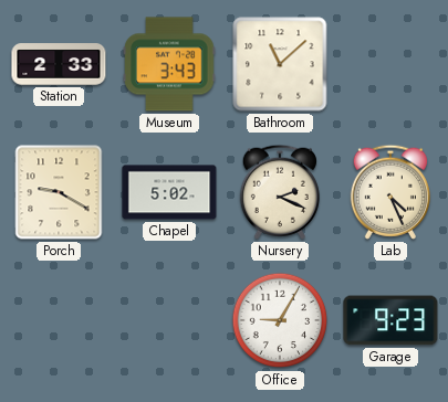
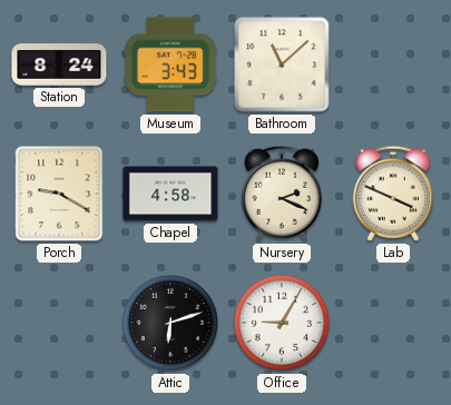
Station: 2:33 -> 8:24 (59, 65)
Chapel: 5:02 -> 4:58 (170, 194)
Lab: 4:26 -> 3:49 (393, 194)
Attic: none -> 6:12 (170, 323)
Garage: 9:23 -> none (390, 320)
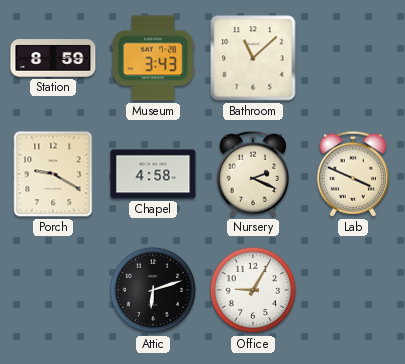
Station: 8:24 -> 8:59 (53, 58)
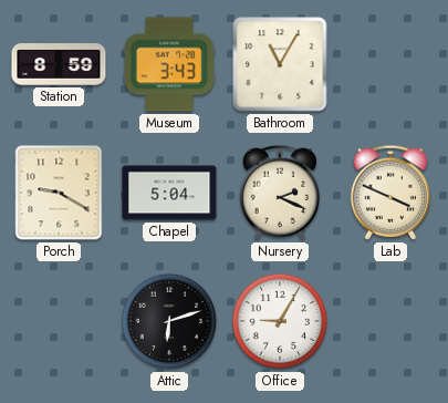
Bathroom: 11:08 -> 11:05 (280, 64)
Chapel: 4:58 -> 5:04 (169, 193)
